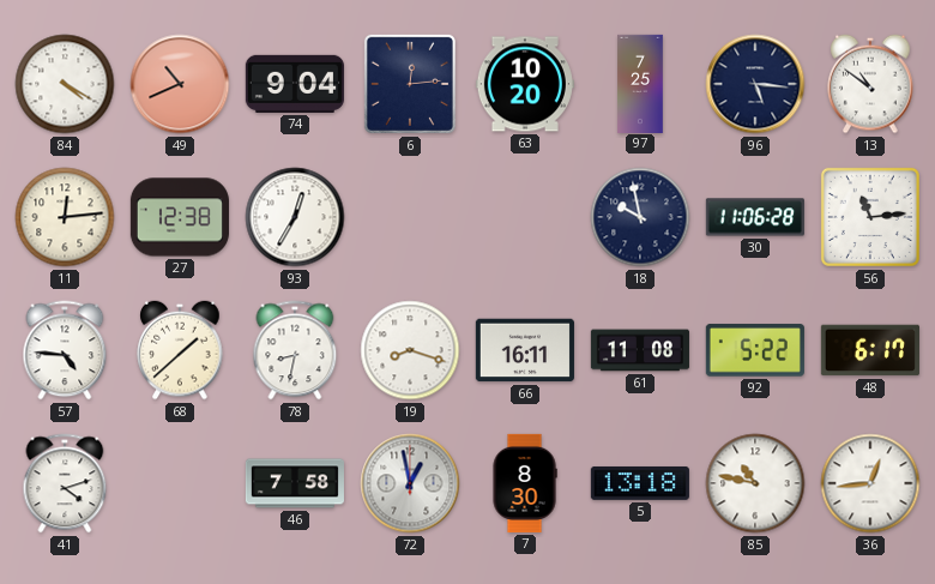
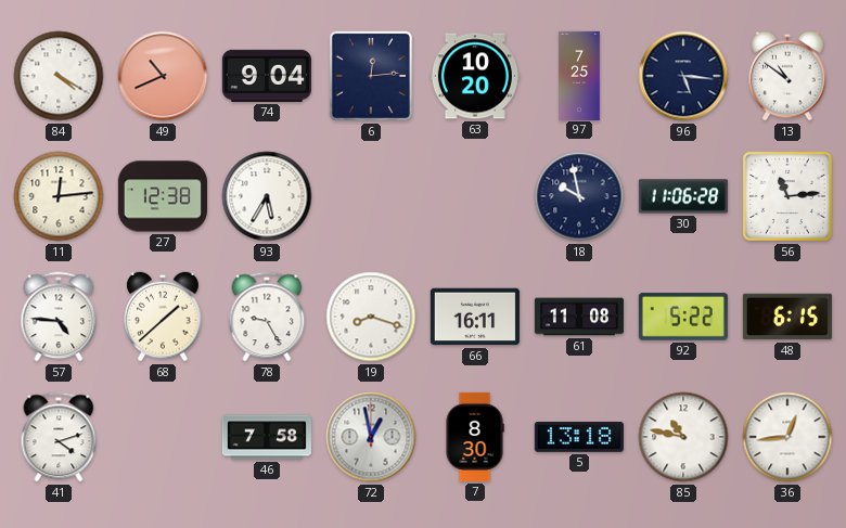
93: 12:35 -> 5:35 (267, 196)
78: 8:32 -> 9:25 (267, 317)
48: 6:17 -> 6:15 (787, 317)
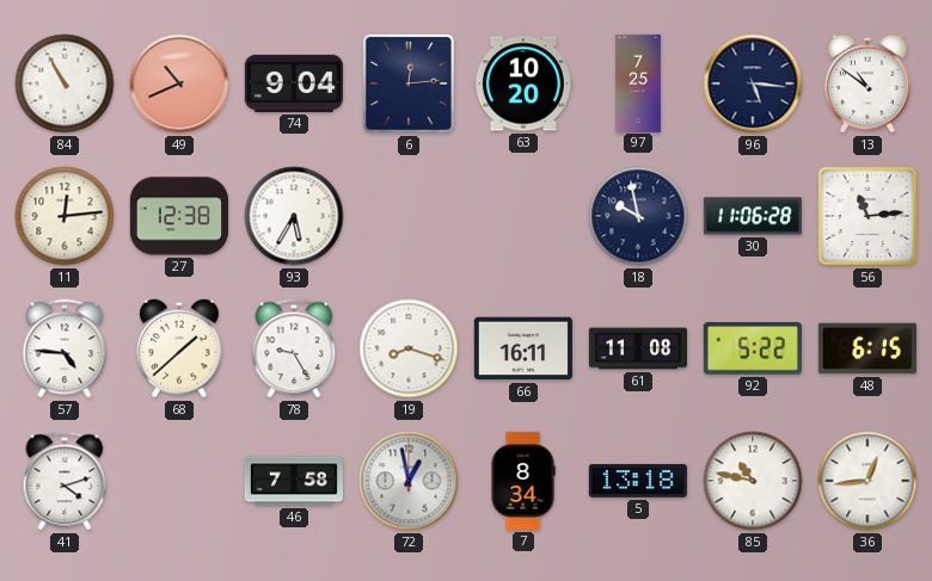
84: 4:20 -> 10:55 (65, 84)
7: 8:30 -> 8:34 (523, 481)
